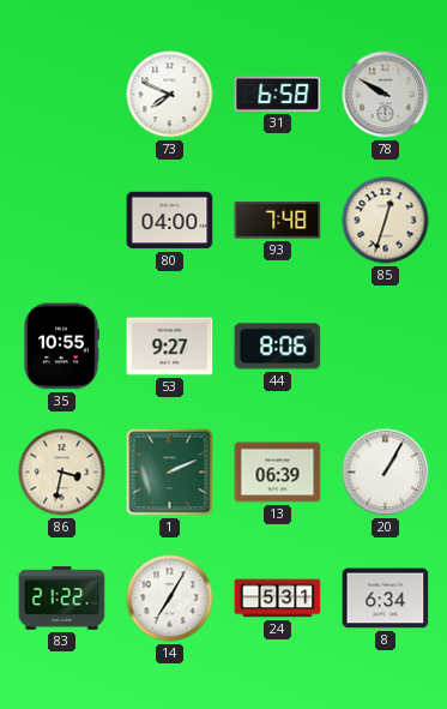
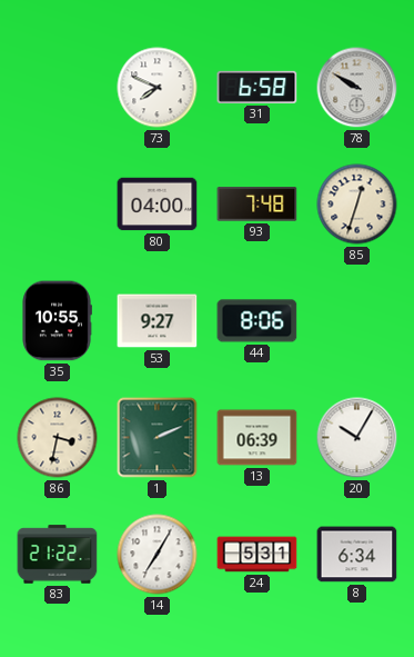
20: 1:05 -> 10:05 (357, 438)
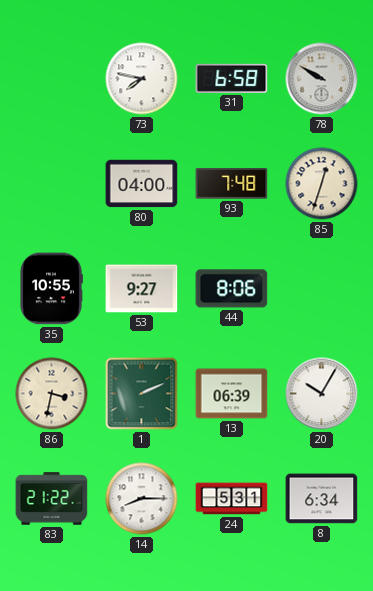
73: 7:49 -> 7:47 (142, 79)
14: 7:05 -> 8:15 (142, 499)
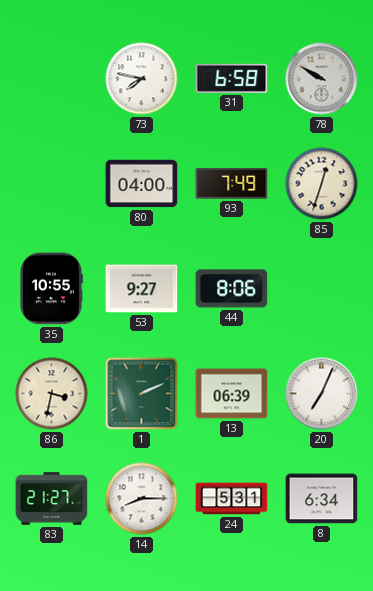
93: 7:48 -> 7:49 (232, 184)
20: 10:05 -> 7:04 (322, 394)
83: 21:22 -> 21:27 (52, 499)
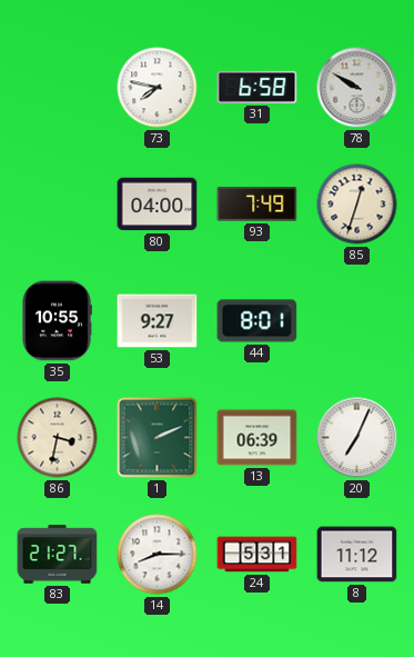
44: 8:06 -> 8:01 (258, 321)
8: 6:34 -> 11:12 (357, 555)
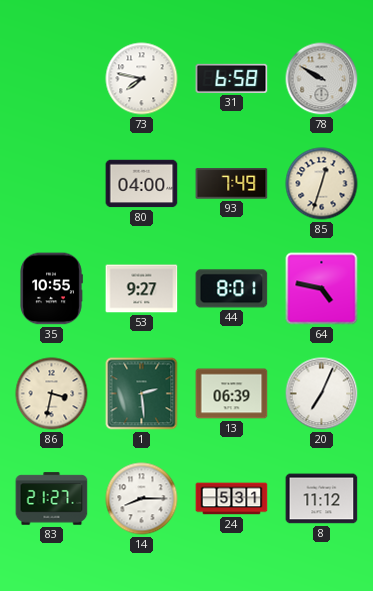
64: none -> 4:47 (322, 289)
1: 2:11 -> 2:29 (142, 394)
